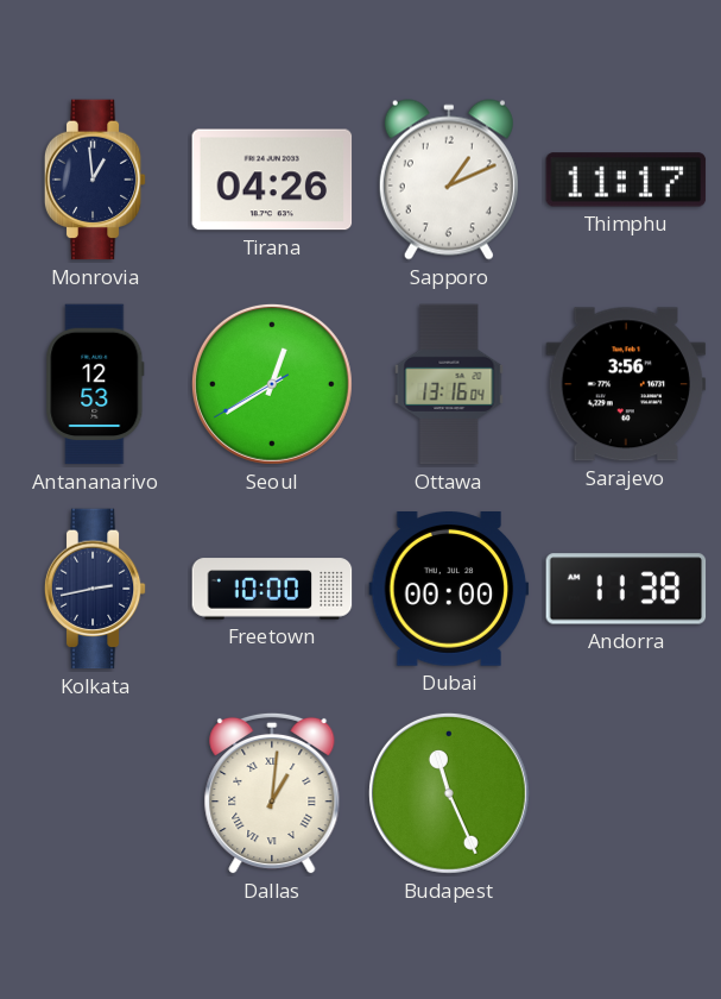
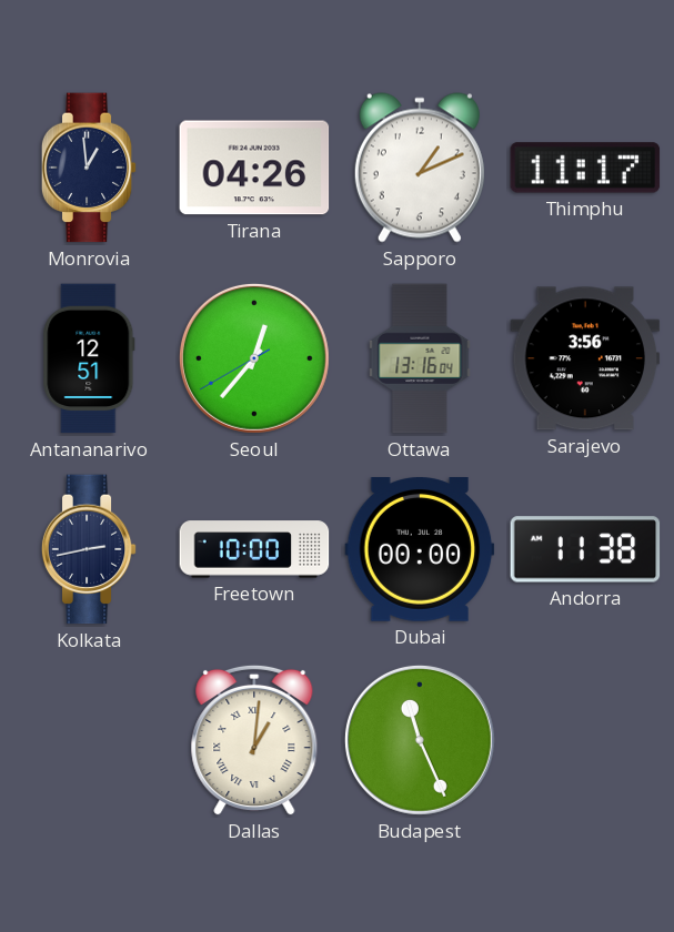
Antananarivo: 12:53 -> 12:51 (89, 358)
Seoul: 12:39 -> 12:36 (254, 358)
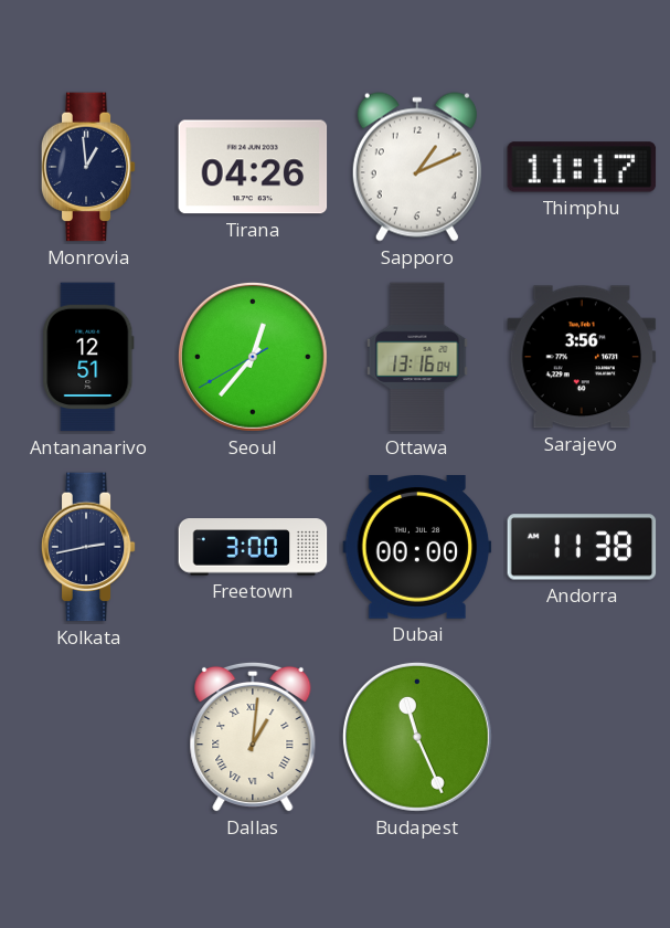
Freetown: 10:00 -> 3:00 (253, 547)
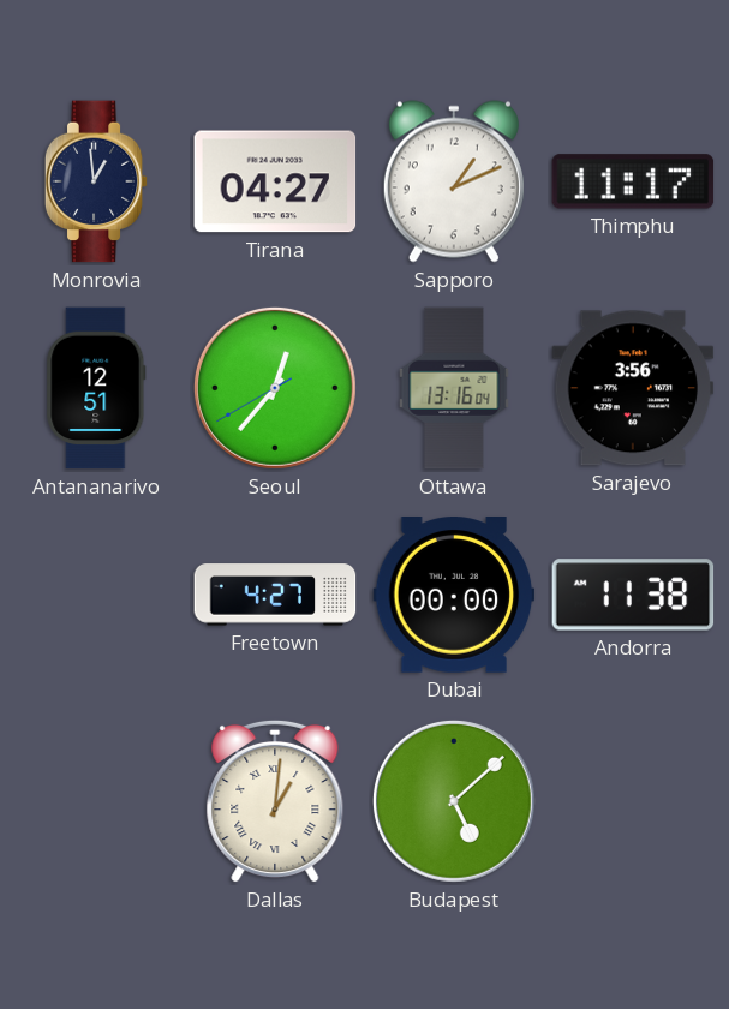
Tirana: 04:26 -> 04:27 (275, 181)
Kolkata: 2:43 -> none (88, 547)
Freetown: 3:00 -> 4:27 (275, 595)
Budapest: 11:26 -> 5:08 (454, 801)
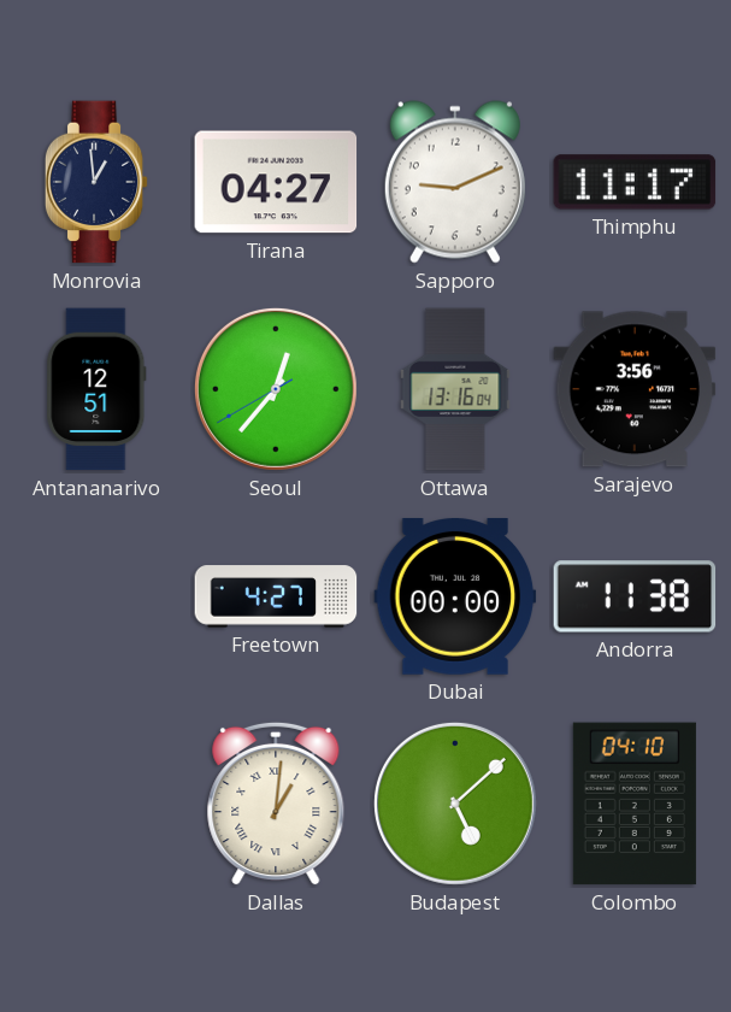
Sapporo: 1:11 -> 9:11 (455, 182)
Colombo: none -> 04:10 (635, 804)
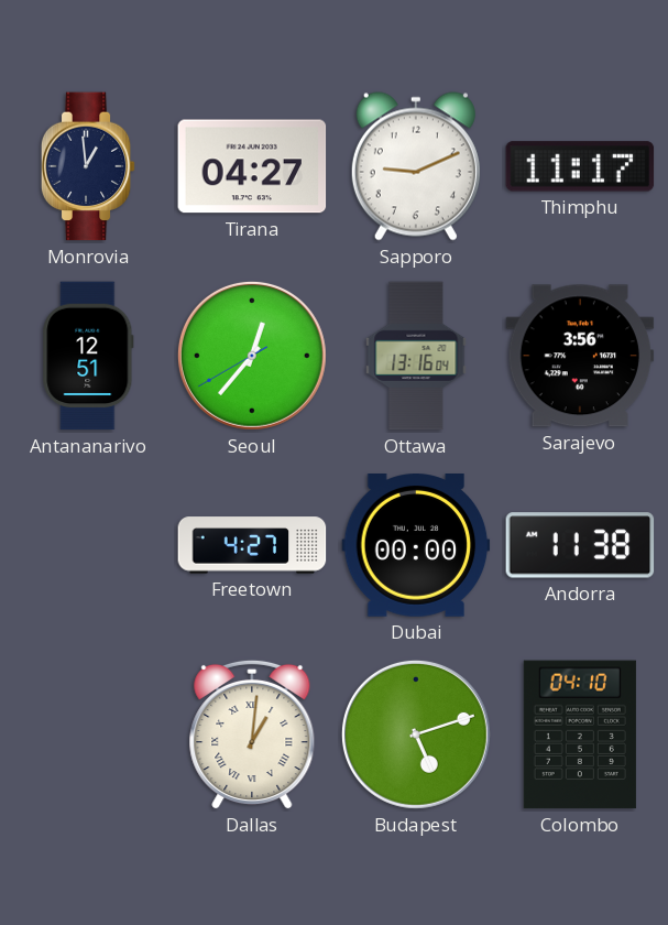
Budapest: 5:08 -> 5:12 (416, 734)
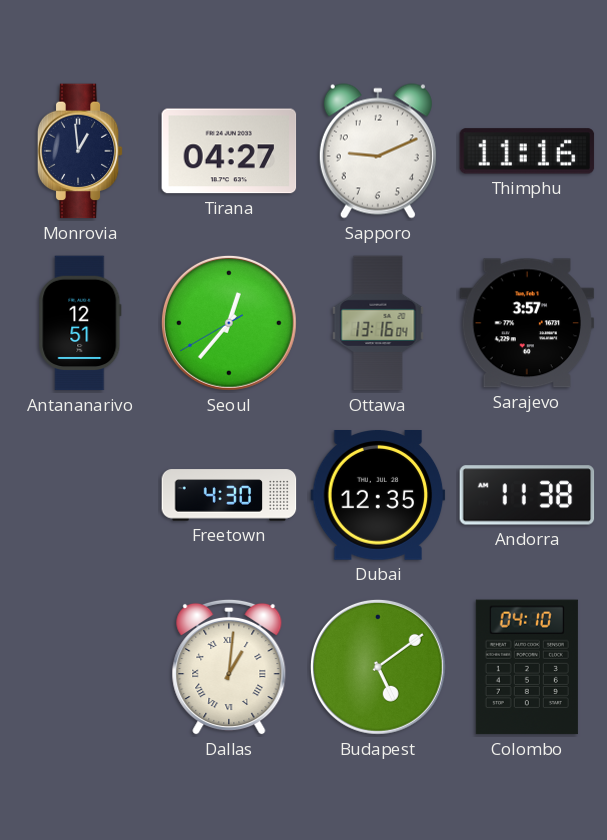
Thimphu: 11:17 -> 11:16 (527, 151)
Sarajevo: 3:56 -> 3:57 (527, 323)
Freetown: 4:27 -> 4:30 (229, 495)
Dubai: 00:00 -> 12:35 (378, 496)
Budapest: 5:12 -> 5:09 (378, 667)
